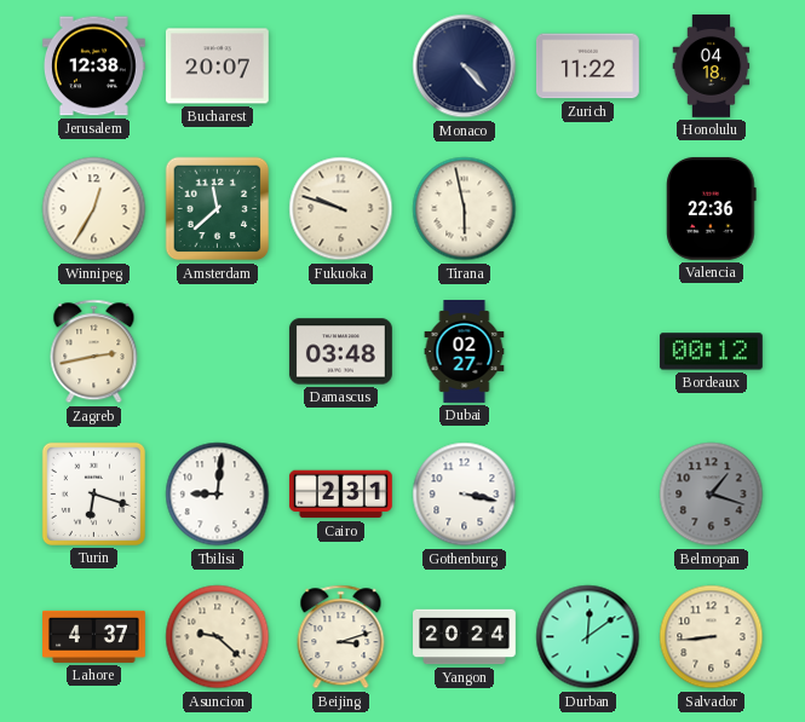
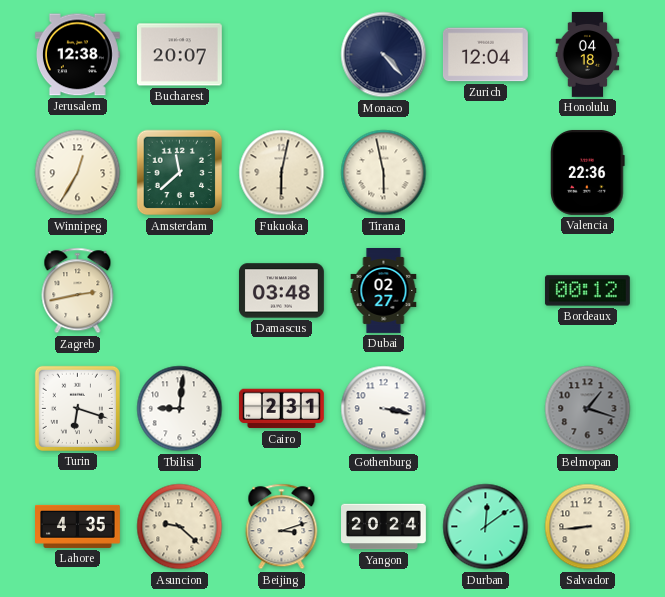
Zurich: 11:22 -> 12:04 (485, 55)
Fukuoka: 9:48 -> 6:02 (282, 173)
Lahore: 4:37 -> 4:35 (78, 526)
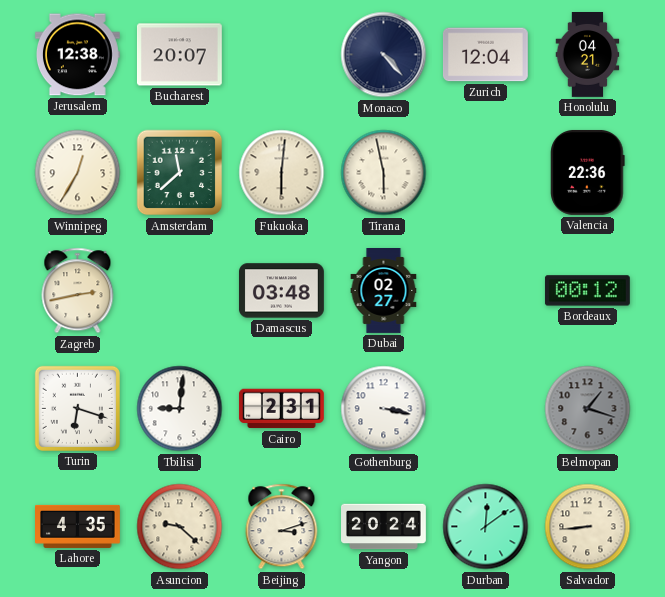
Honolulu: 04:18 -> 04:21 (588, 55)
Fukuoka: 6:02 -> 6:01 (282, 173)
